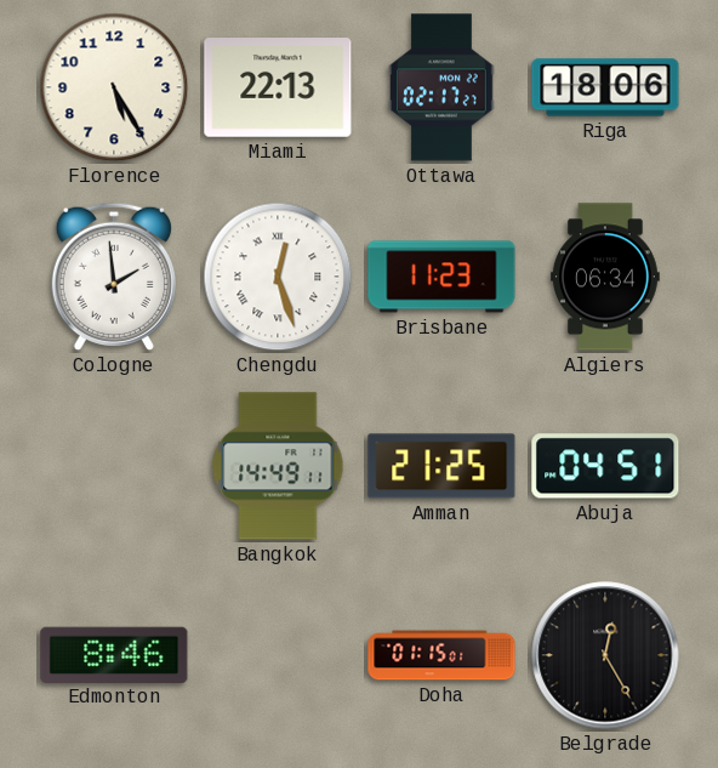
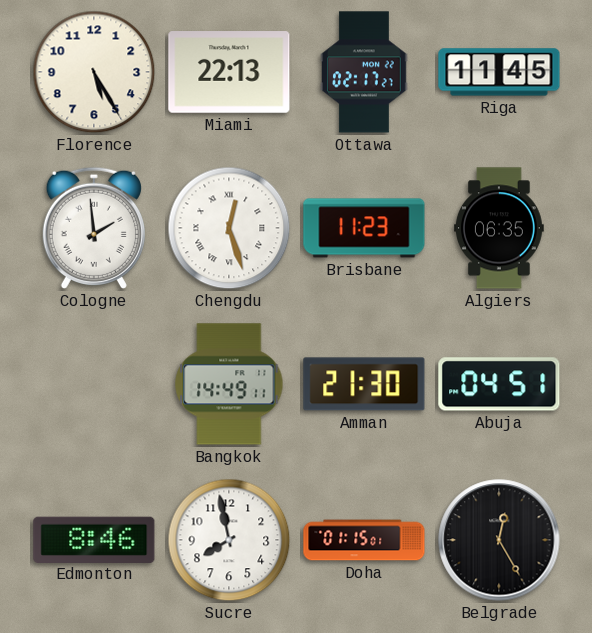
Riga: 18:06 -> 11:45 (499, 72)
Algiers: 06:34 -> 06:35 (499, 228)
Amman: 21:25 -> 21:30 (364, 384)
Sucre: none -> 7:58 (229, 540)
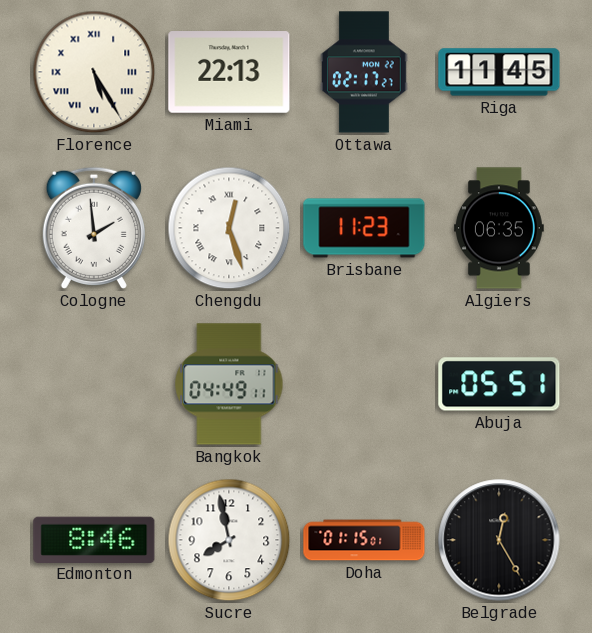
Florence numerals: Arabic -> Roman (94, 72)
Bangkok: 14:49 -> 04:49 (229, 384)
Amman: 21:30 -> none (364, 384)
Abuja: 04:51 -> 05:51 (499, 384)
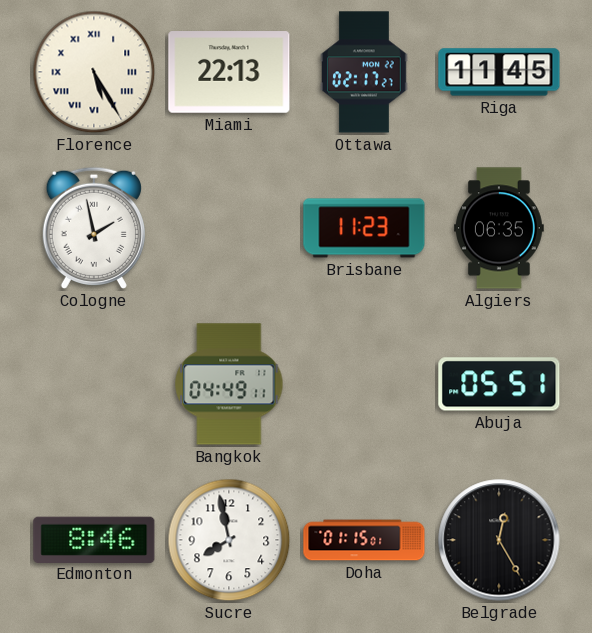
Cologne: 1:59 -> 1:58 (94, 228)
Chengdu: 12:27 -> none (229, 228)
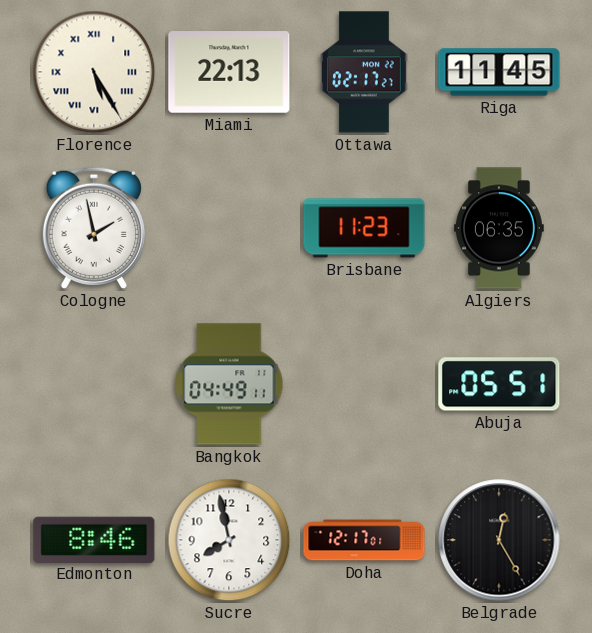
Doha: 01:15 -> 12:17 (364, 540)
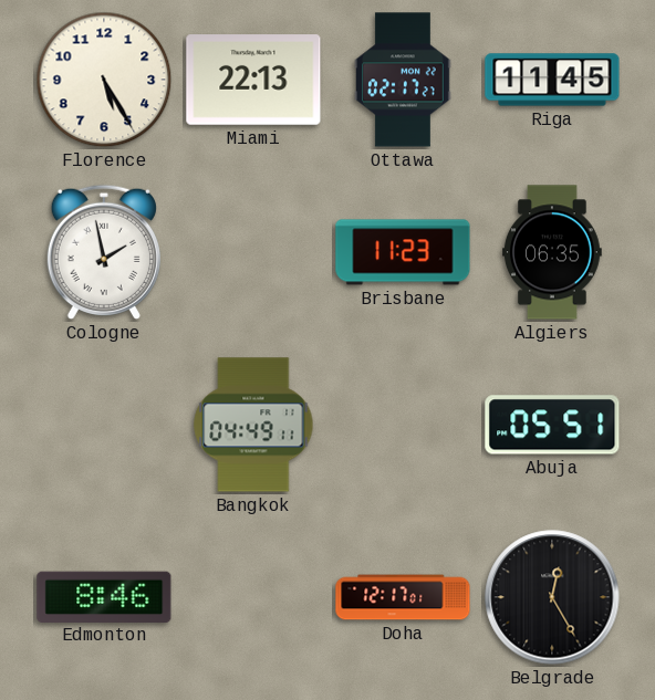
Florence numerals: Roman -> Arabic (104, 80)
Sucre: 7:58 -> none (229, 540)
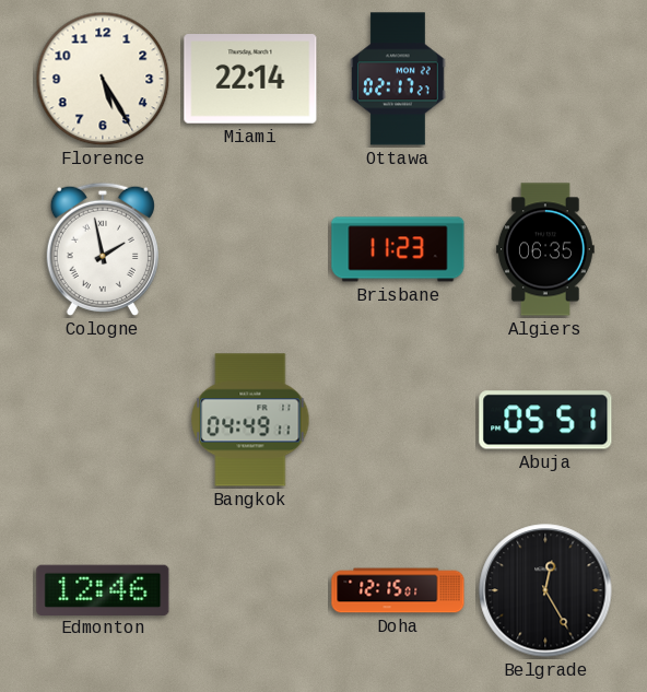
Miami: 22:13 -> 22:14 (250, 79)
Riga: 11:45 -> none (552, 80)
Edmonton: 8:46 -> 12:46 (103, 589)
Doha: 12:17 -> 12:15 (398, 590)
